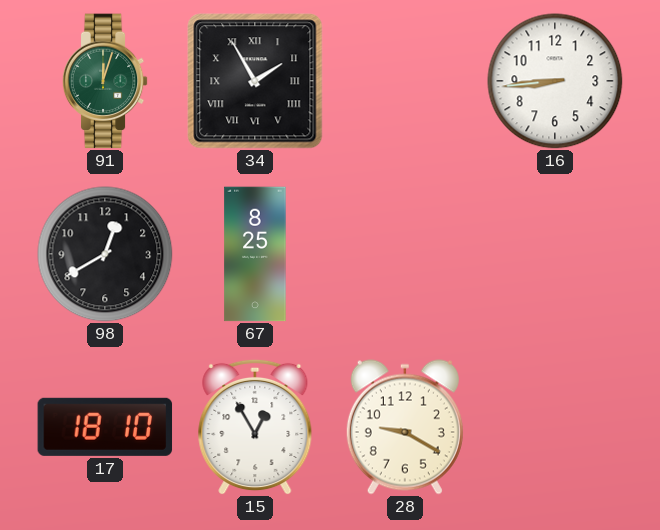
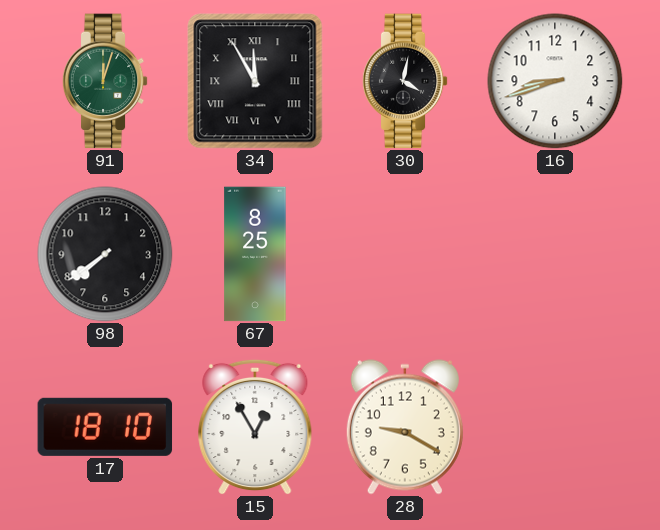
34: 1:55 -> 11:55 (255, 81)
30: none -> 4:02 (405, 81)
16: 8:44 -> 8:42 (555, 81)
98: 12:40 -> 7:39 (105, 254)
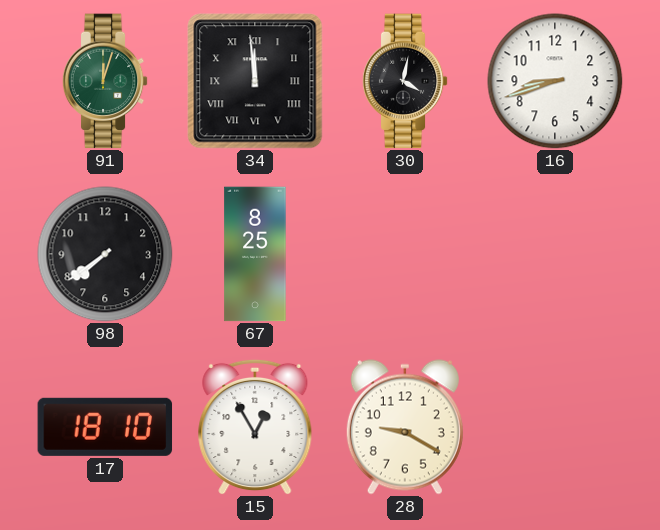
34: 11:55 -> 11:59 (255, 81)
